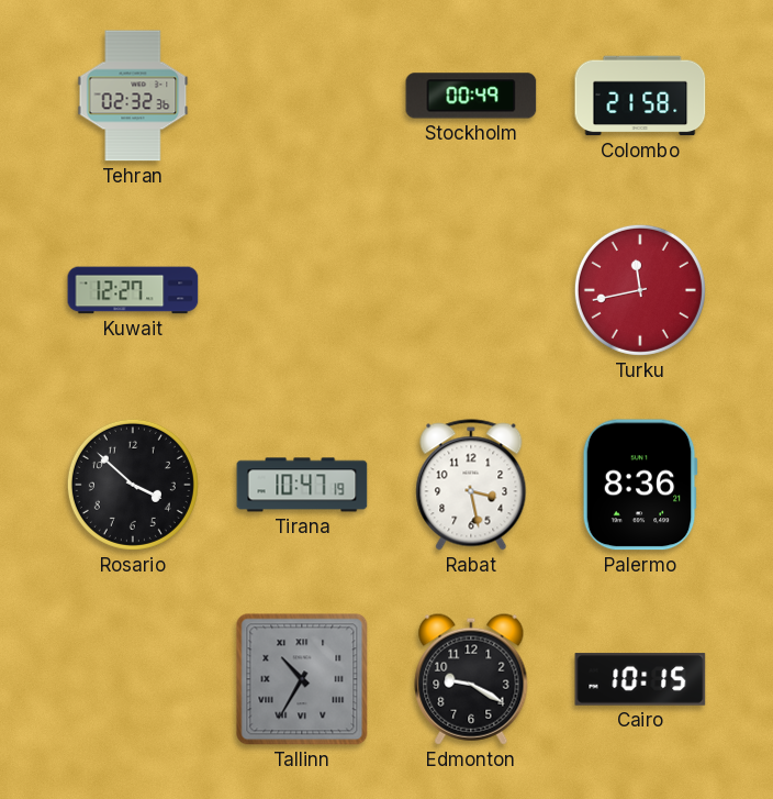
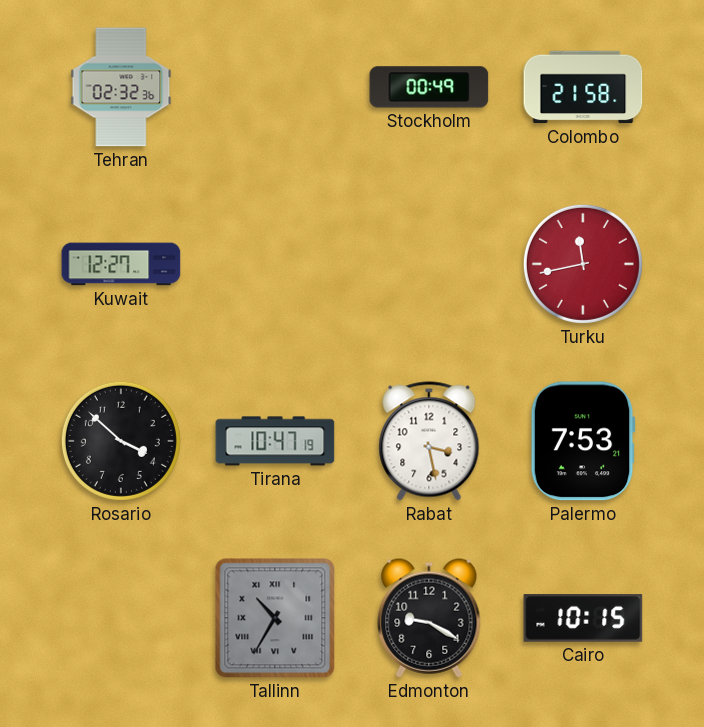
Palermo: 8:36 -> 7:53 (583, 441)
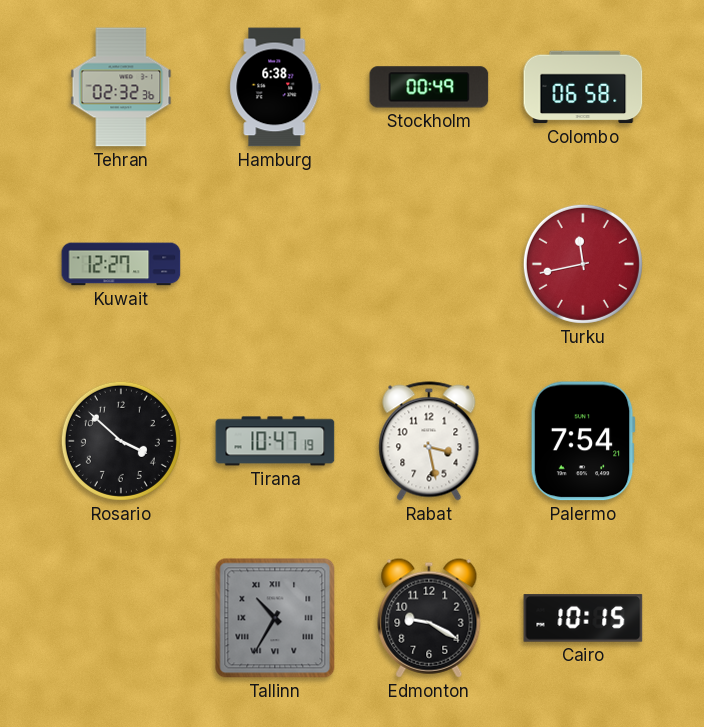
Hamburg: none -> 6:38 (275, 87)
Colombo: 21:58 -> 06:58 (583, 87)
Palermo: 7:53 -> 7:54 (583, 441)
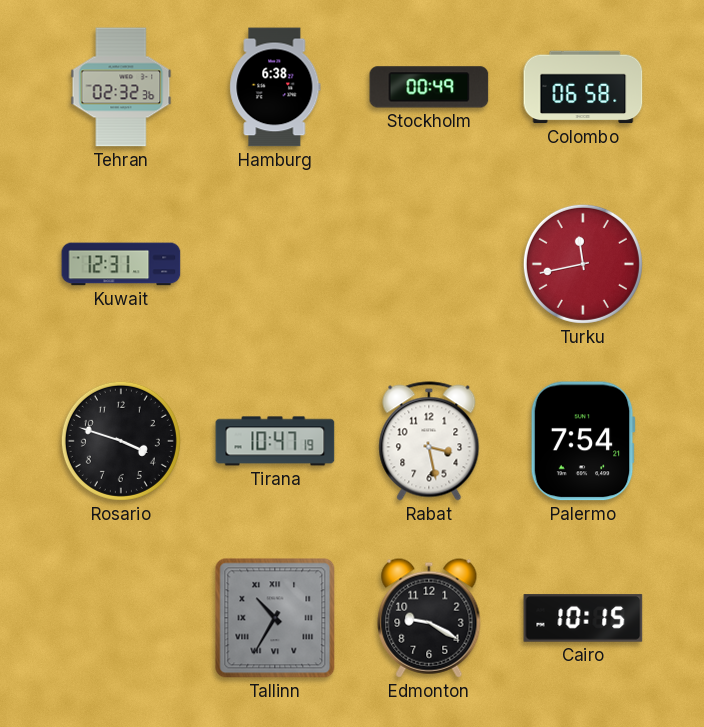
Kuwait: 12:27 -> 12:31 (121, 264)
Rosario: 3:52 -> 3:48 (121, 441)
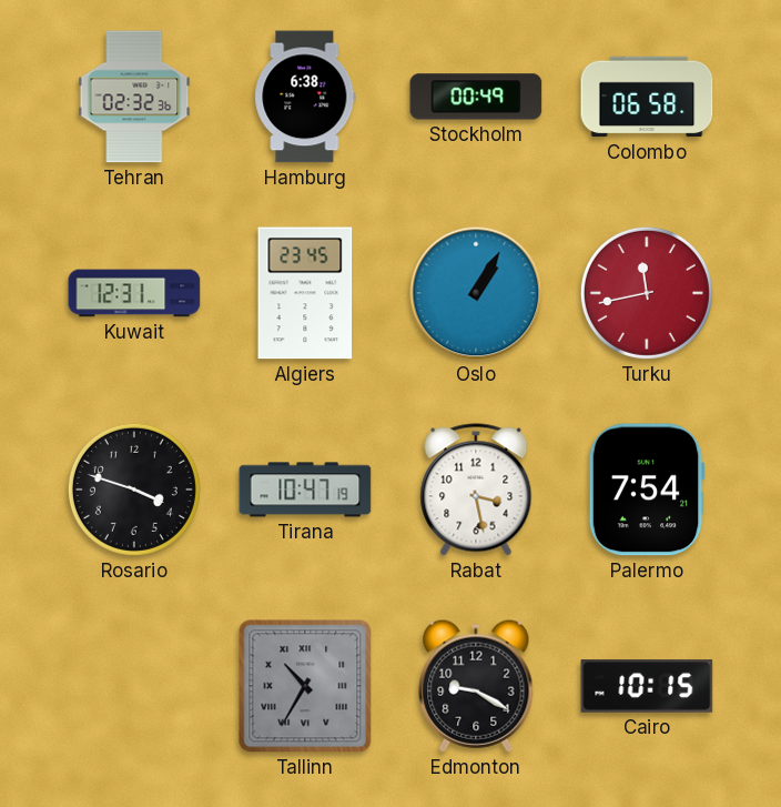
Algiers: none -> 23:45 (305, 293)
Oslo: none -> 1:05 (476, 293)
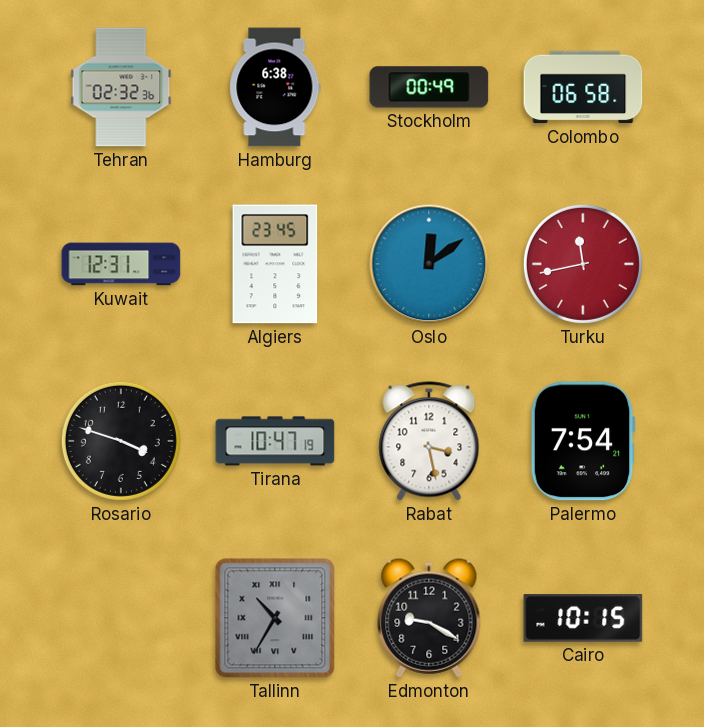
Oslo: 1:05 -> 12:09 (429, 264)
